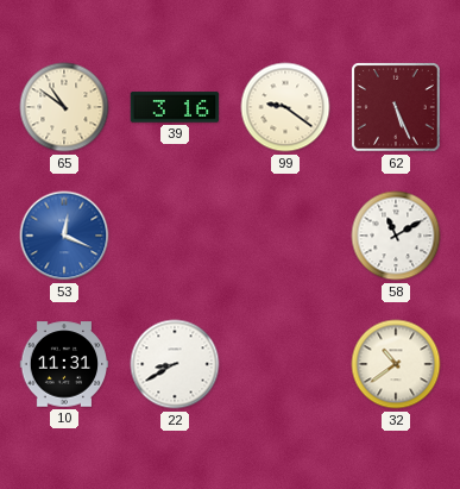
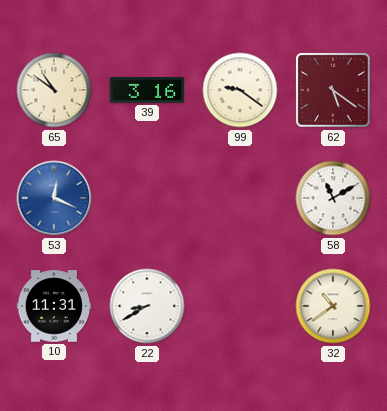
62: 5:26 -> 5:21 (333, 90)
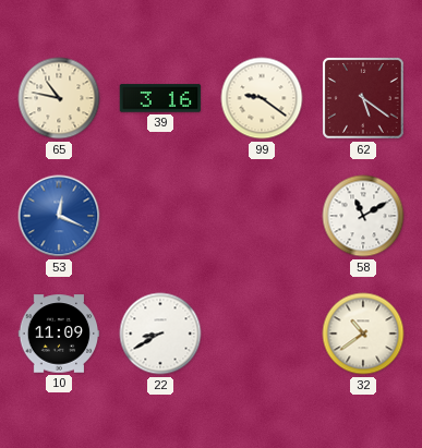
65: 10:51 -> 10:47 (59, 98)
10: 11:31 -> 11:09 (59, 334)
